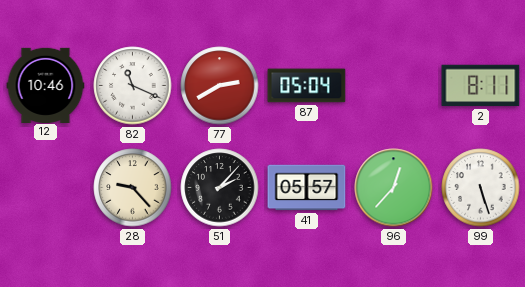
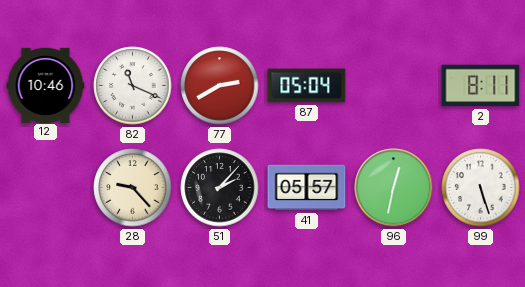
96: 12:37 -> 12:32 (394, 188)
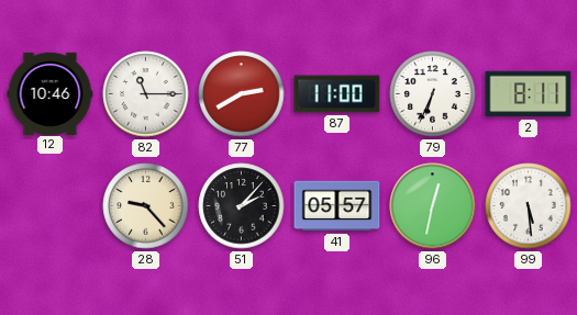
82: 11:19 -> 11:15 (146, 94)
87: 05:04 -> 11:00 (337, 94)
79: none -> 6:34 (433, 94)
99: 5:27 -> 5:29 (529, 206)
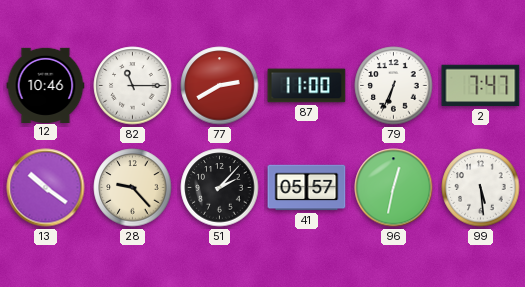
2: 8:11 -> 7:47 (481, 86)
13: none -> 10:21 (46, 188)
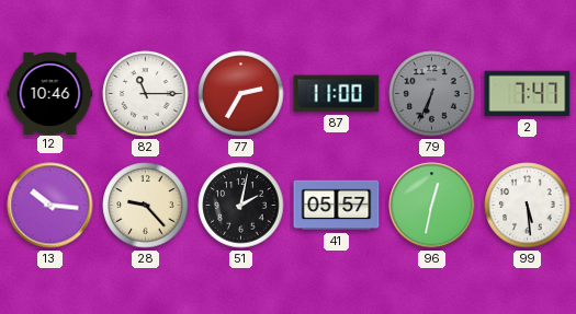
77: 2:40 -> 2:35 (241, 94)
79 dial: white -> grey (432, 94)
13: 10:21 -> 10:16 (50, 206)
51: 2:07 -> 2:02 (241, 206)
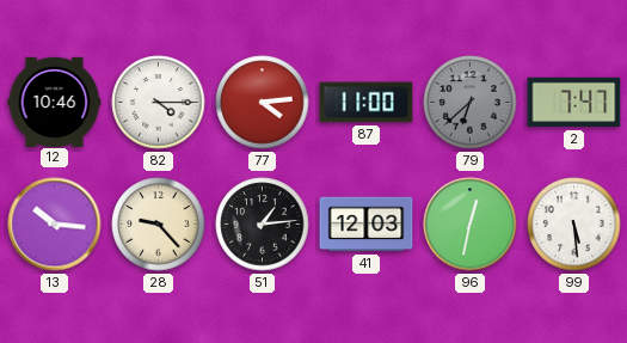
82: 11:15 -> 4:15 (159, 103)
77: 2:35 -> 4:14 (263, 103)
79: 6:34 -> 6:38 (471, 103)
51: 2:02 -> 1:14 (263, 225)
41: 05:57 -> 12:03 (367, 225)
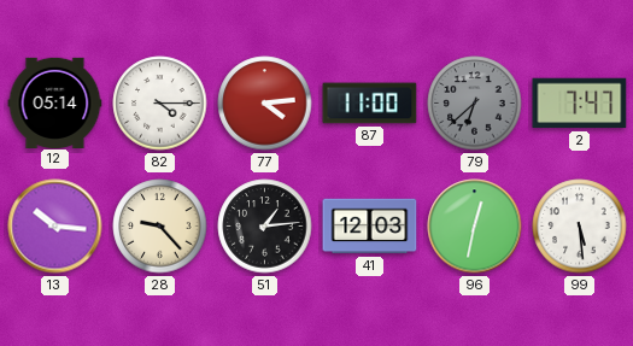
12: 10:46 -> 05:14 (55, 102)
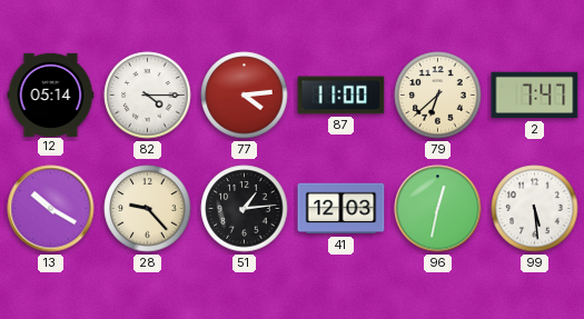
79 dial: grey -> cream (438, 96)
13: 10:16 -> 10:20 (51, 209)
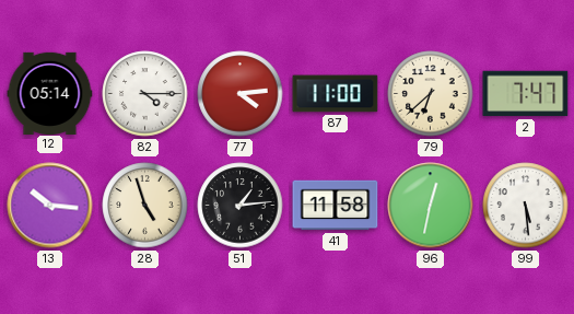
13: 10:20 -> 10:16 (50, 206)
28: 9:23 -> 4:57 (145, 206)
41: 12:03 -> 11:58 (336, 206)
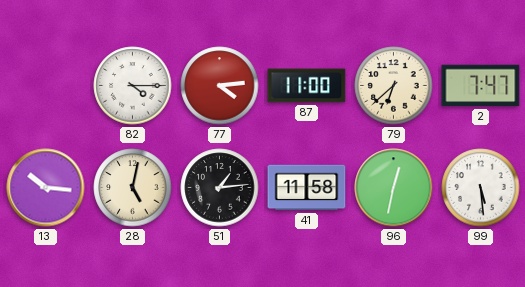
12: 05:14 -> none (50, 93)
28: 4:57 -> 5:02 (133, 188)
